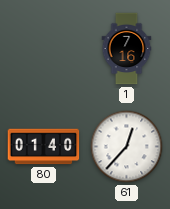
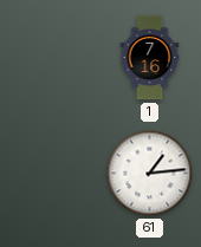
80: 01:40 -> none (44, 147)
61: 12:37 -> 1:14 (150, 174)
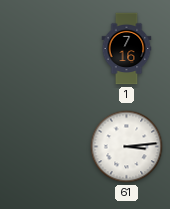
61: 1:14 -> 3:14 (127, 147)
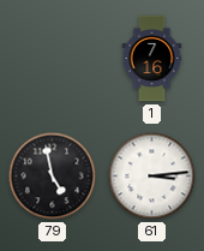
79: none -> 4:58 (53, 177)
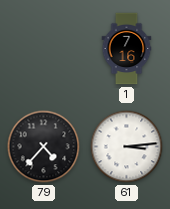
79: 4:58 -> 4:37 (44, 147)
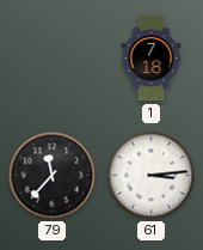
1: 7:16 -> 7:18 (152, 59)
79: 4:37 -> 11:37 (53, 176)
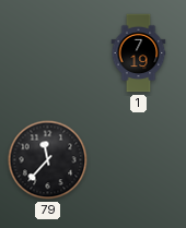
1: 7:18 -> 7:19 (139, 53)
61: 3:14 -> none (152, 176)
